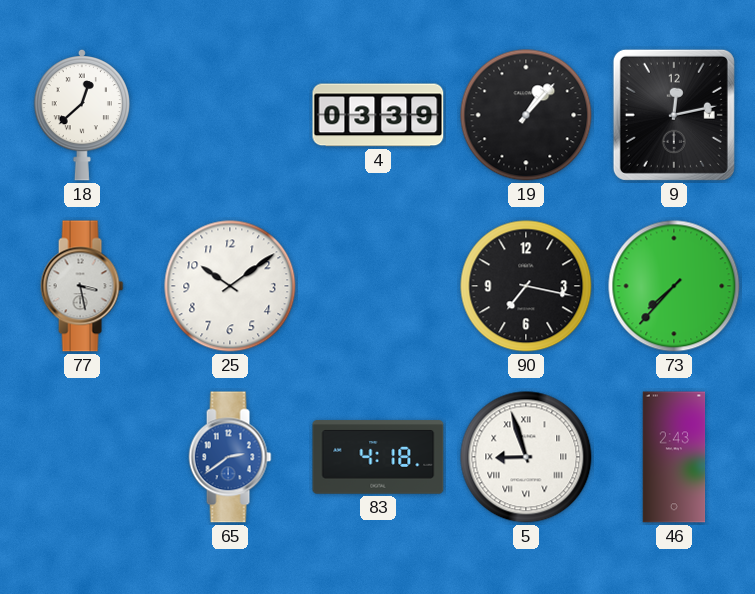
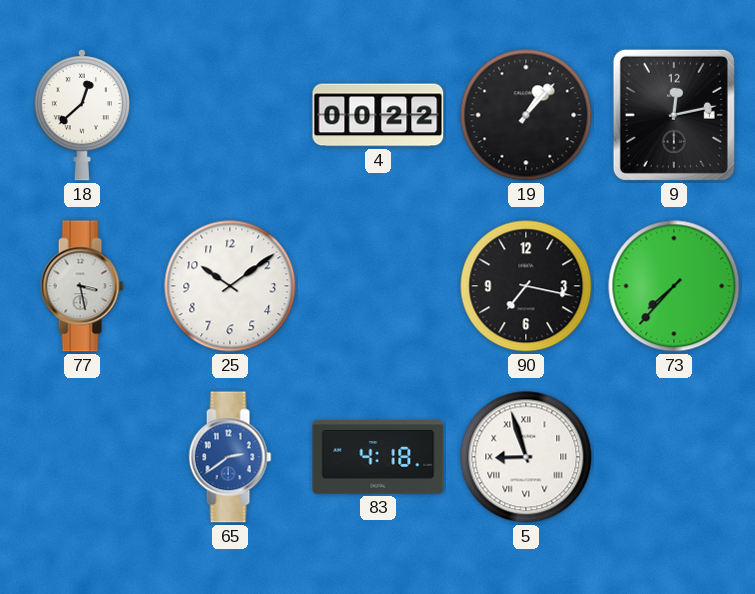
4: 03:39 -> 00:22 (378, 115)
46: 2:43 -> none (674, 457)
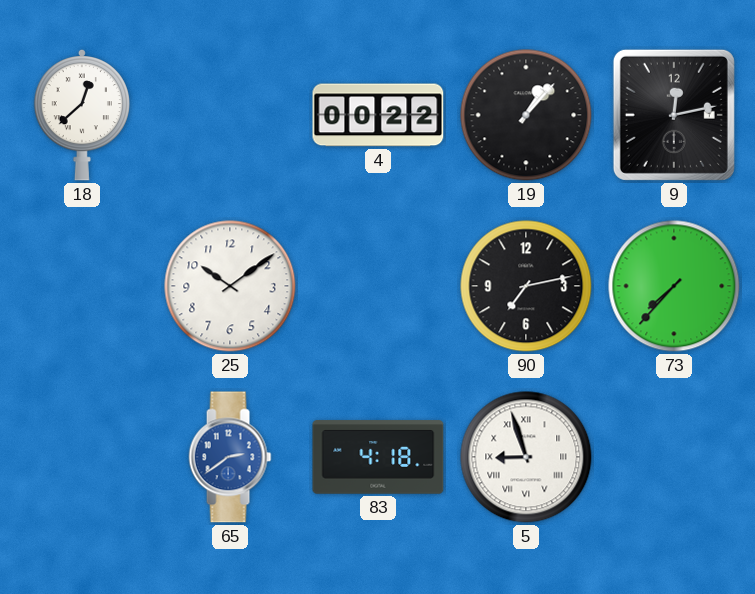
77: 3:28 -> none (82, 286)
90: 7:17 -> 7:13 (526, 286)
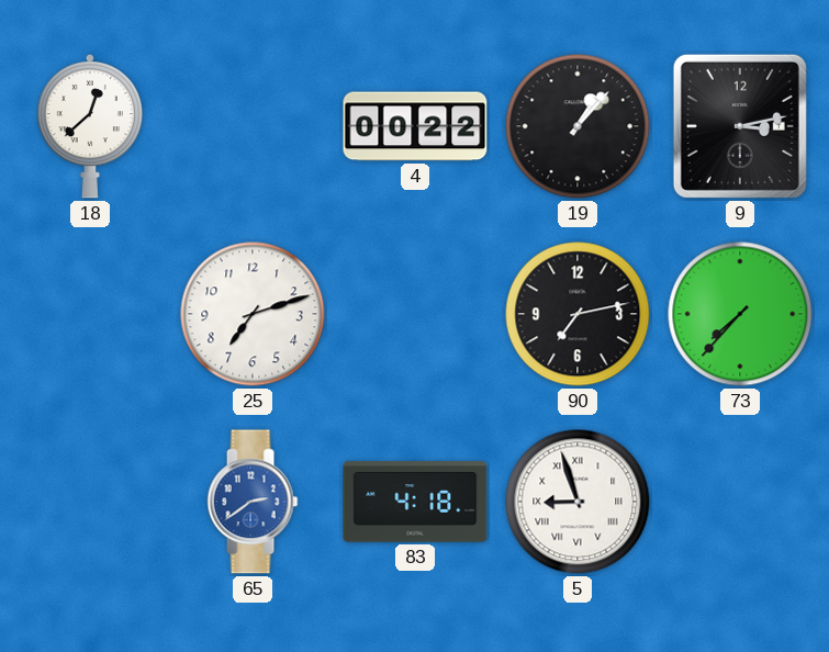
9: 12:13 -> 3:13 (740, 126)
25: 10:09 -> 7:12 (253, 314)
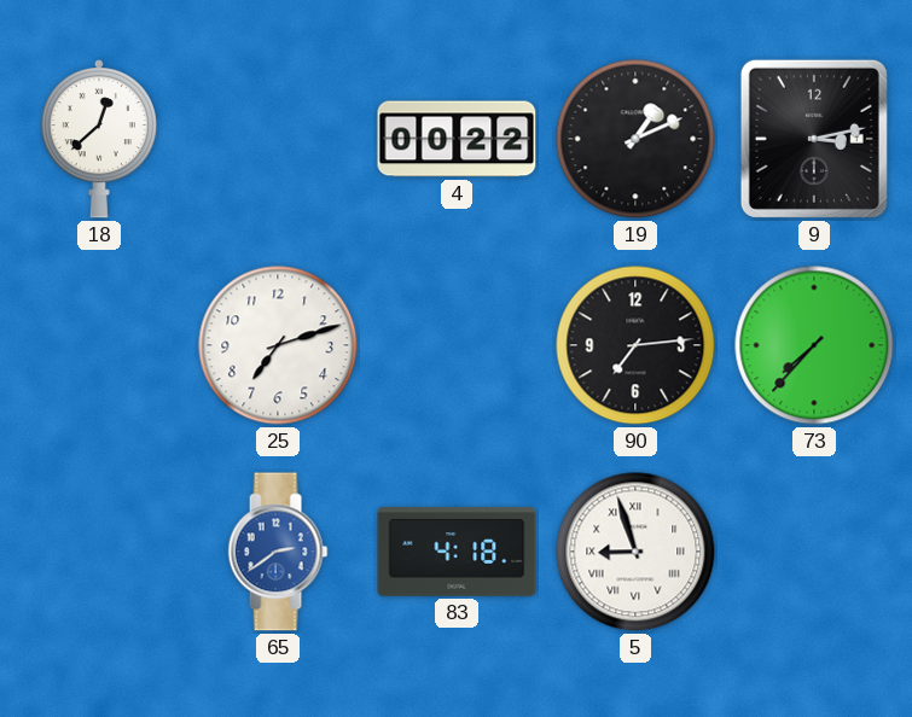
19: 1:07 -> 1:11 (635, 139)
90: 7:13 -> 7:14 (635, 345)
